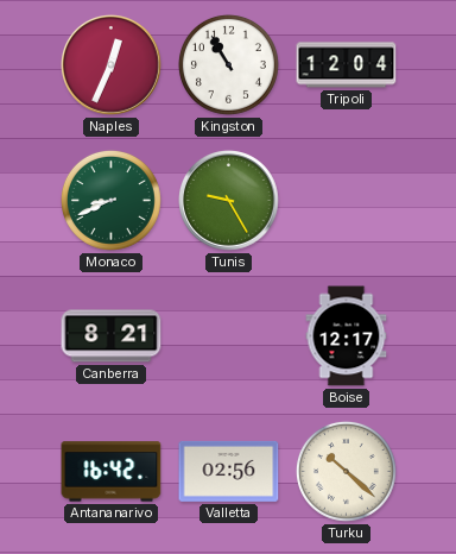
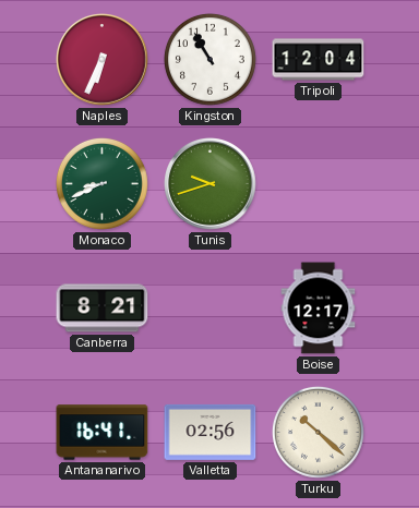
Naples: 12:34 -> 6:34 (103, 60)
Tunis: 9:25 -> 9:42 (211, 184)
Antananarivo: 16:42 -> 16:41 (103, 433)
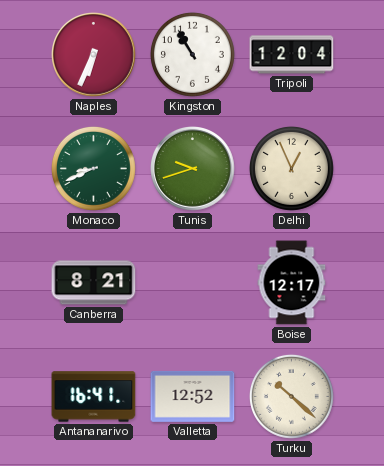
Delhi: none -> 12:56 (291, 168)
Valletta: 02:56 -> 12:52 (193, 396)
